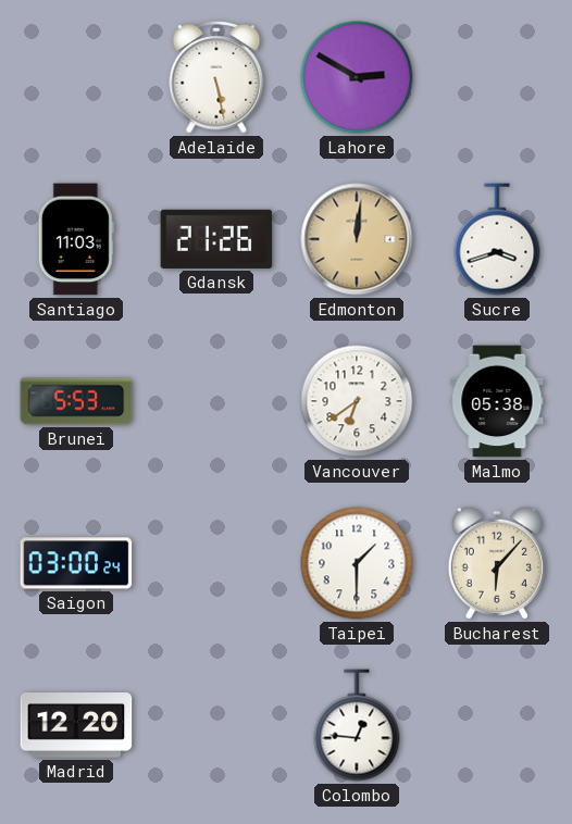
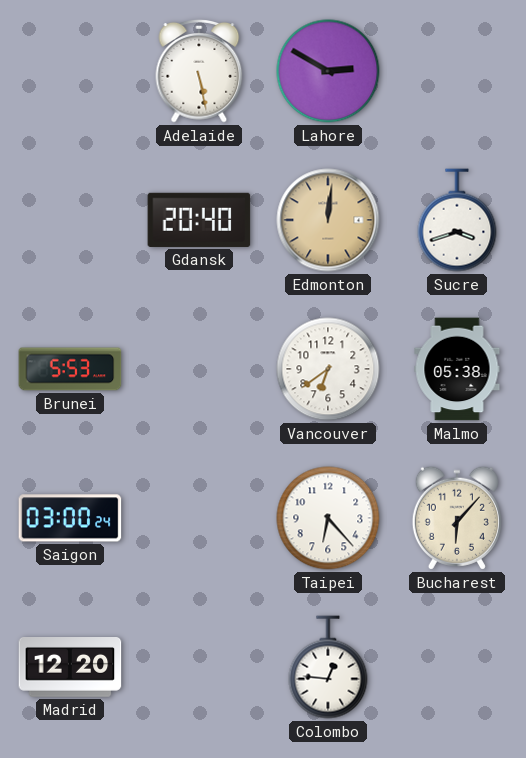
Santiago: 11:03 -> none (76, 239)
Gdansk: 21:26 -> 20:40 (199, 220)
Taipei: 1:30 -> 6:23 (328, 518)
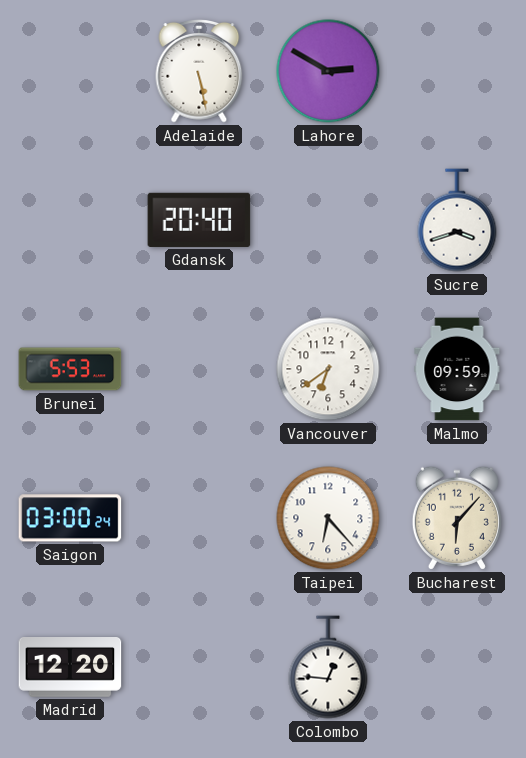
Edmonton: 12:01 -> none (328, 220)
Malmo: 05:38 -> 09:59 (457, 369)
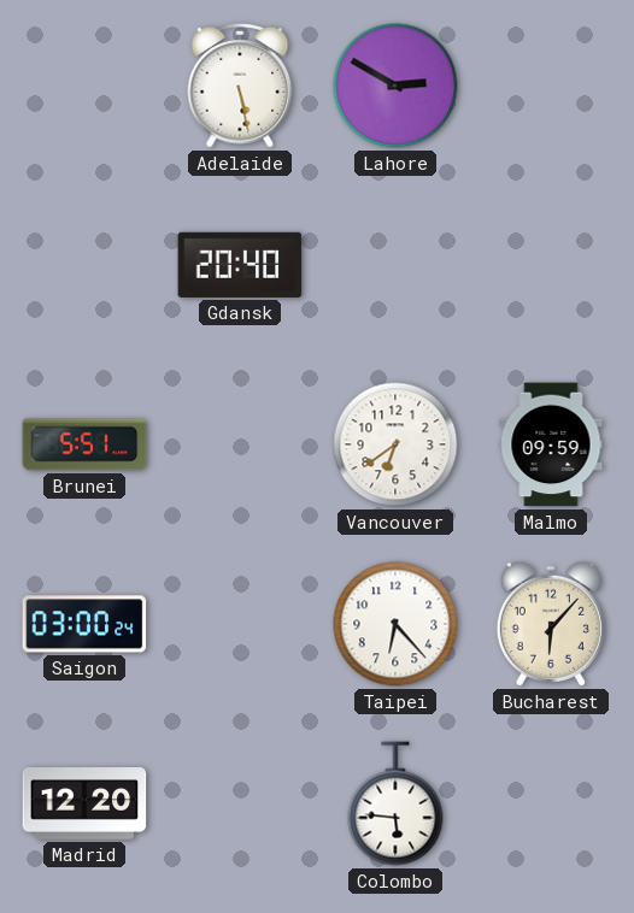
Sucre: 3:42 -> none (457, 220)
Brunei: 5:53 -> 5:51 (84, 444)
Colombo: 12:46 -> 5:46 (395, 803)
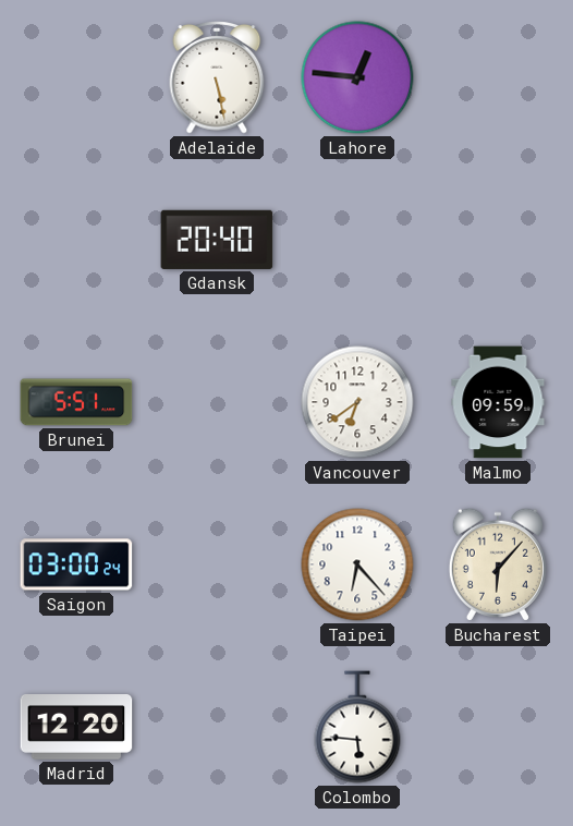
Lahore: 2:50 -> 12:46 (357, 77)
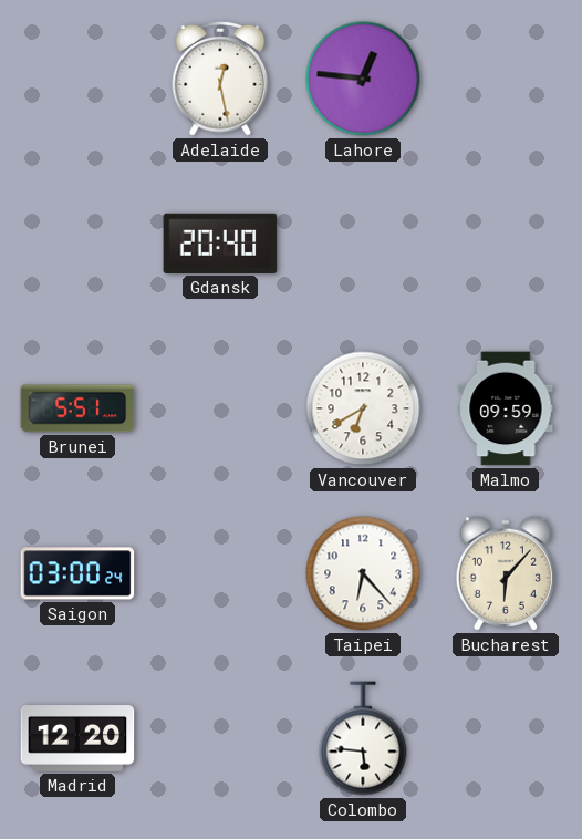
Adelaide: 5:28 -> 12:28 (220, 80)
Vancouver: 6:39 -> 6:40 (363, 408)
